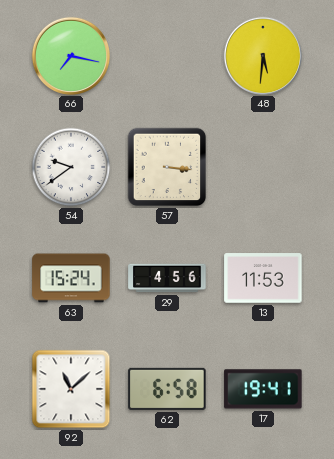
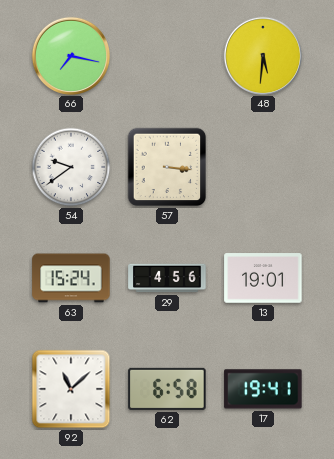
13: 11:53 -> 19:01 (263, 278)
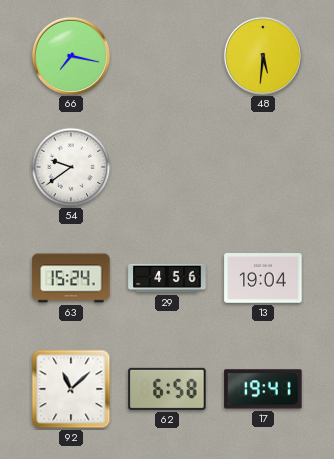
57: 3:16 -> none (167, 167)
13: 19:01 -> 19:04 (263, 278)
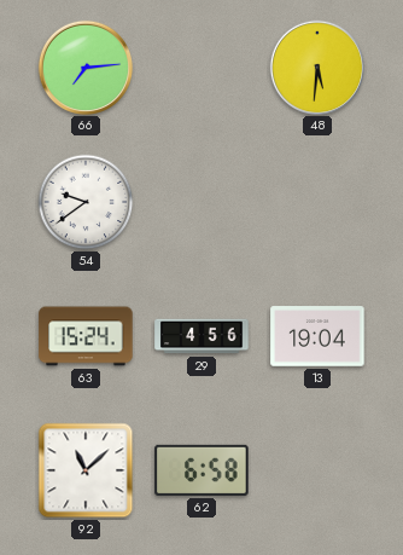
66: 7:17 -> 7:14 (84, 67)
17: 19:41 -> none (263, 389)
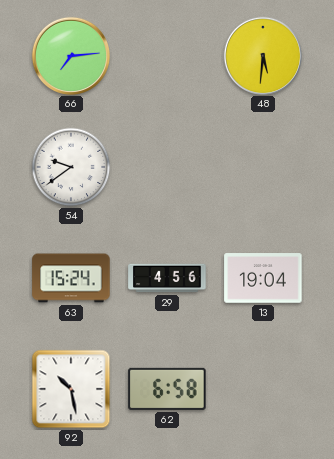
92: 11:08 -> 10:28 (71, 389)
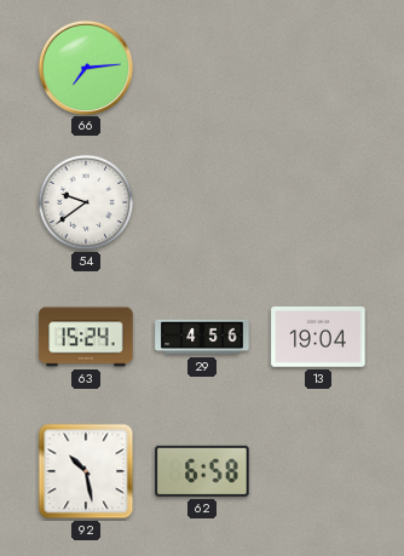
48: 5:31 -> none (262, 55)
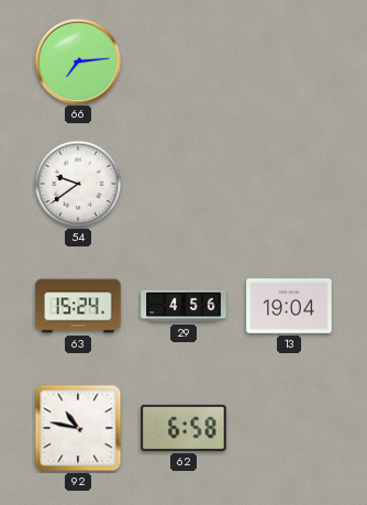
92: 10:28 -> 10:47 (78, 428)
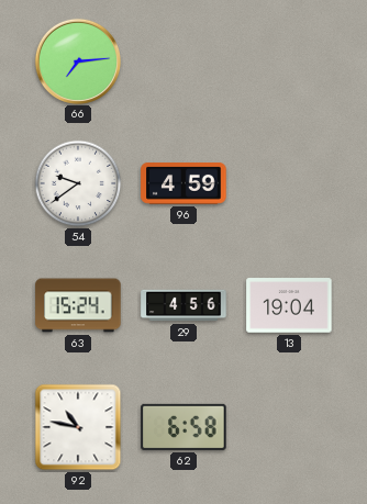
96: none -> 4:59 (183, 184)
